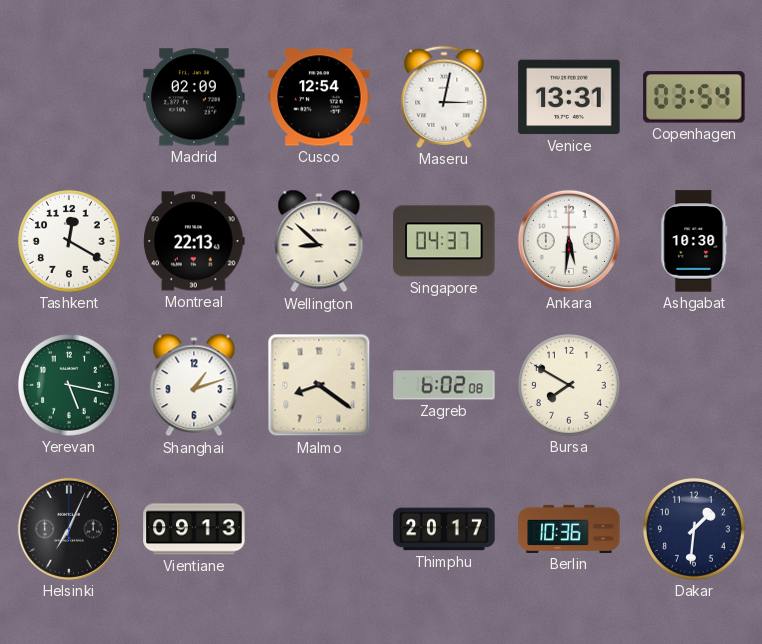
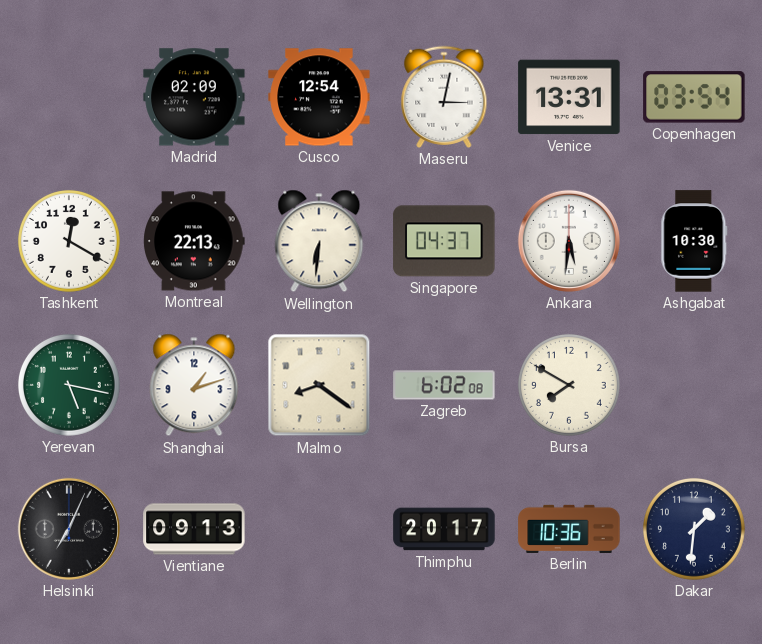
Wellington: 8:52 -> 6:31 (319, 241)
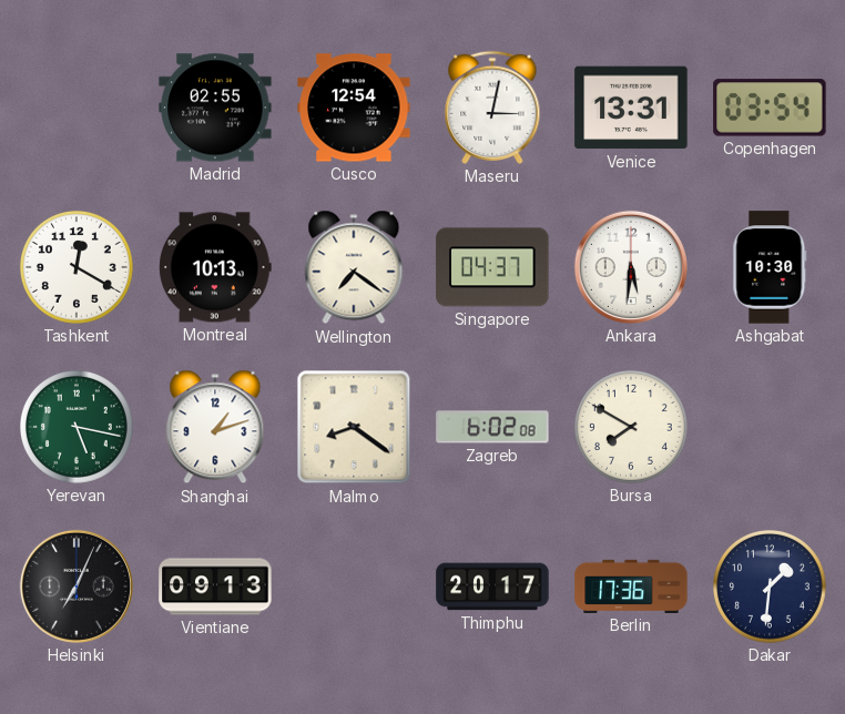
Madrid: 02:09 -> 02:55 (215, 108)
Montreal: 22:13 -> 10:13 (215, 267)
Wellington: 6:31 -> 7:21 (354, 267)
Berlin: 10:36 -> 17:36 (631, 586)
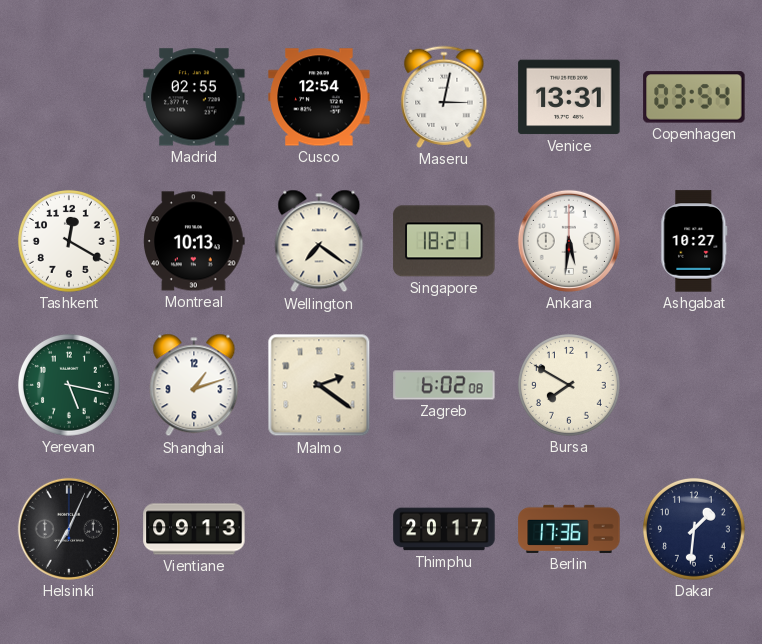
Singapore: 04:37 -> 18:21 (444, 241)
Ashgabat: 10:30 -> 10:27 (694, 241)
Malmo: 8:21 -> 2:21 (319, 385)
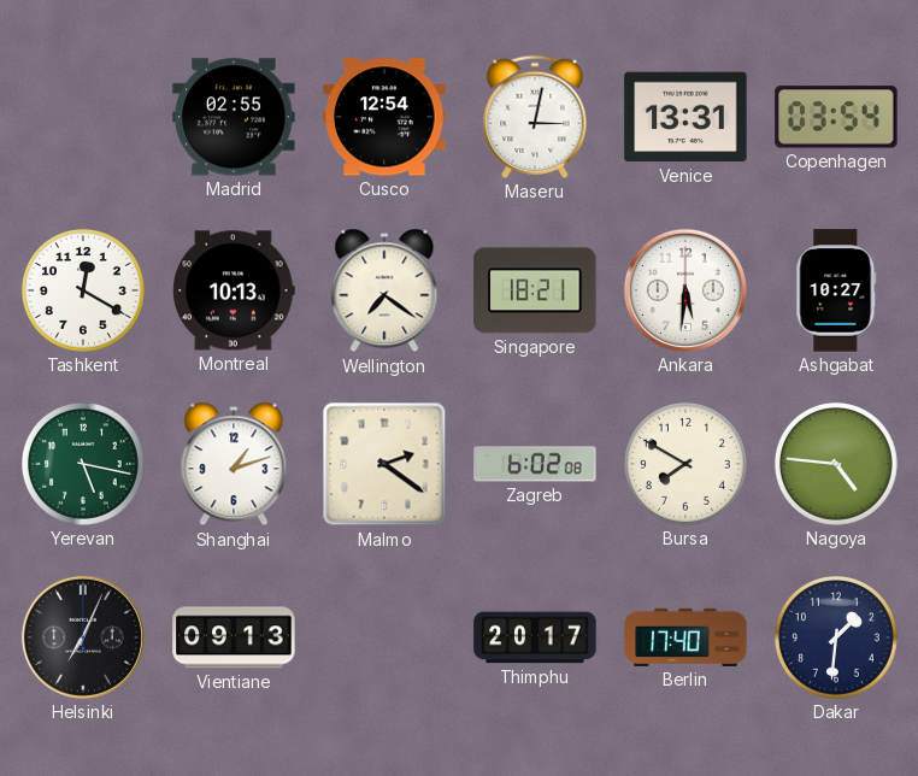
Nagoya: none -> 4:46 (836, 464)
Berlin: 17:36 -> 17:40 (685, 637)
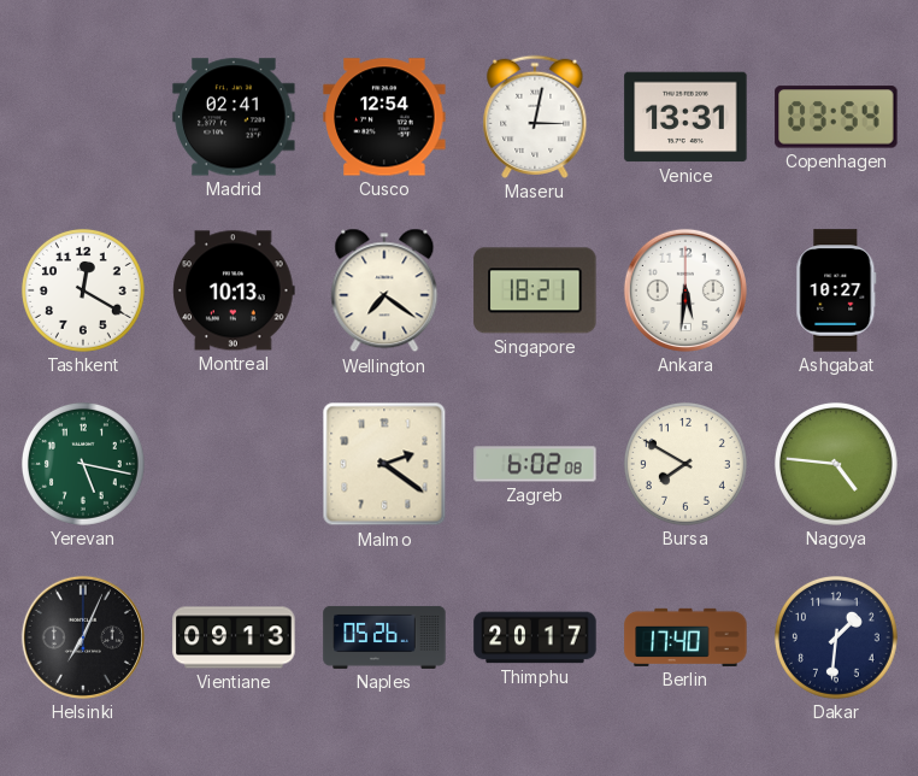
Madrid: 02:55 -> 02:41 (234, 117)
Shanghai: 1:12 -> none (234, 464)
Naples: none -> 05:26 (384, 637)
